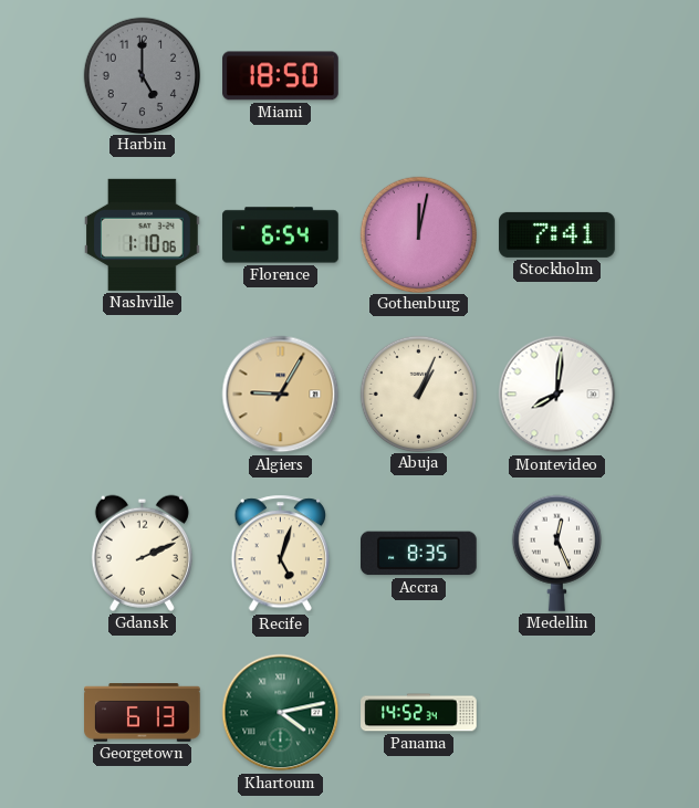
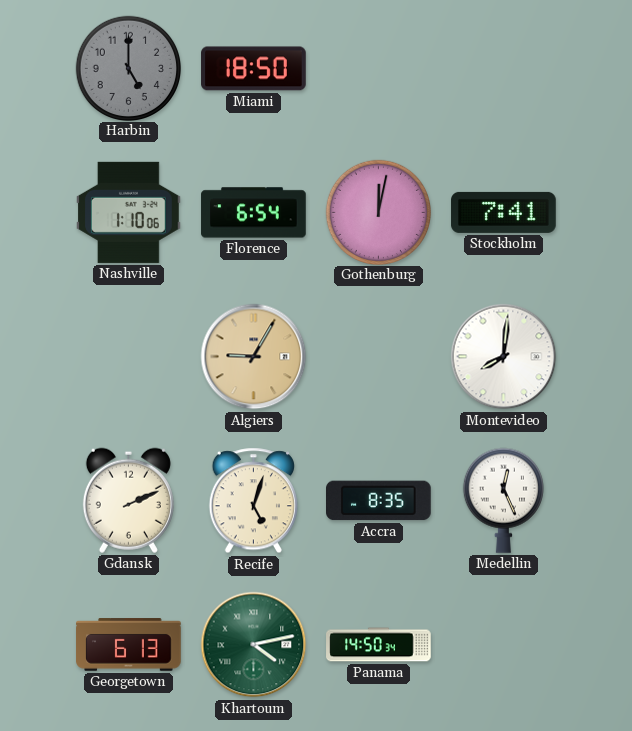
Abuja: 1:04 -> none (418, 393)
Panama: 14:52 -> 14:50 (379, 645)
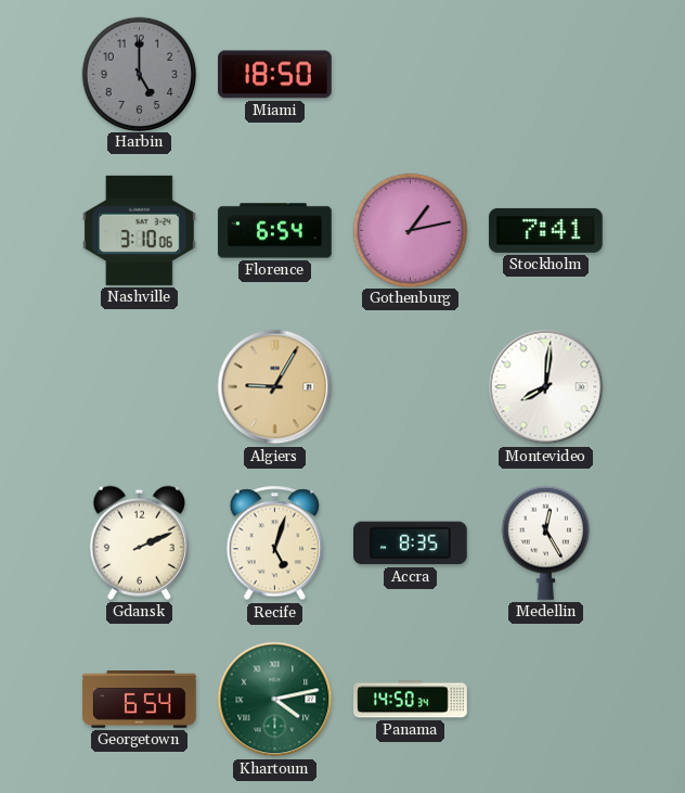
Nashville: 1:10 -> 3:10 (140, 230)
Gothenburg: 12:02 -> 1:13 (410, 230)
Medellin: 12:26 -> 12:25 (545, 542)
Georgetown: 6:13 -> 6:54 (140, 700)
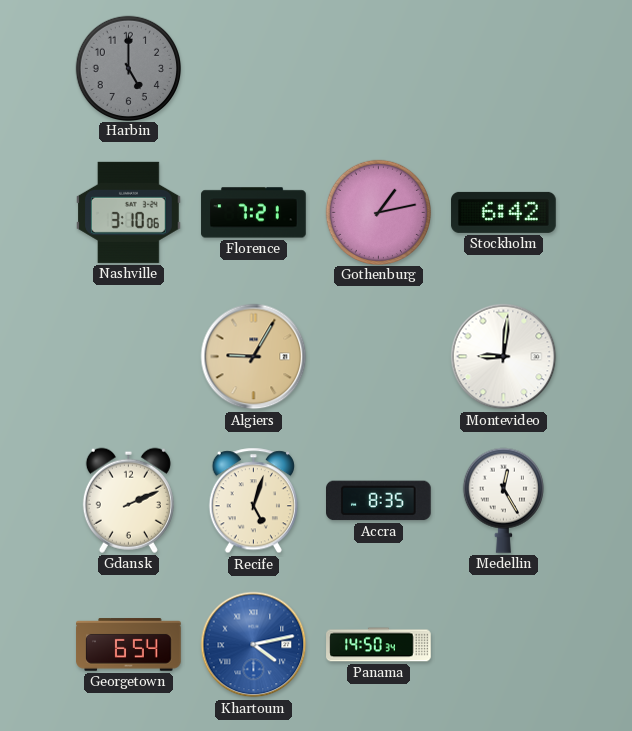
Miami: 18:50 -> none (275, 75)
Florence: 6:54 -> 7:21 (254, 213)
Stockholm: 7:41 -> 6:42 (504, 212)
Montevideo: 8:01 -> 9:01 (504, 357)
Khartoum dial: green -> blue (254, 645)
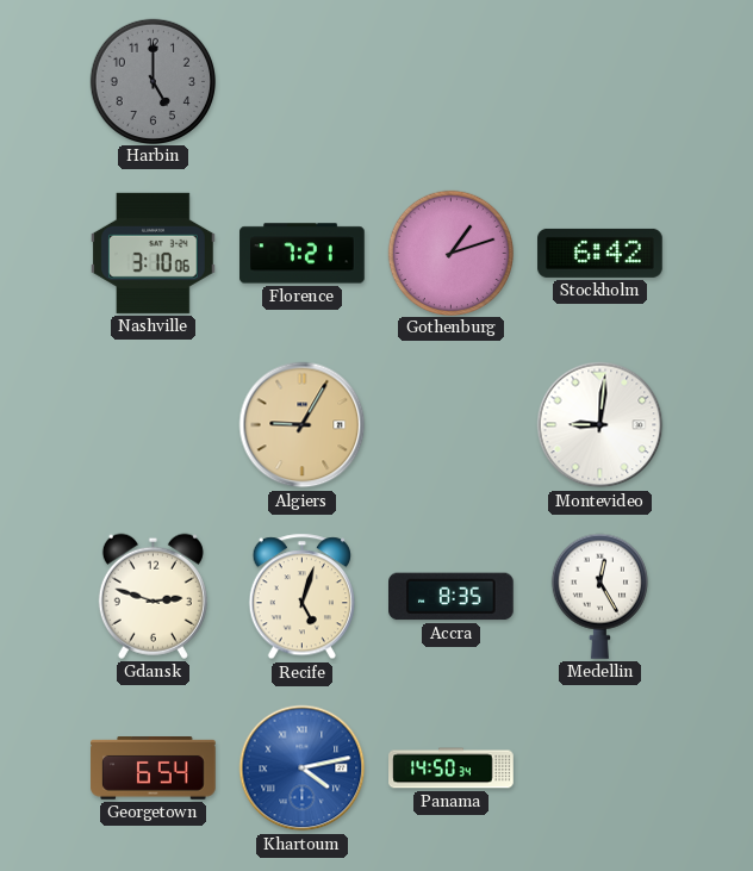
Gothenburg: 1:13 -> 1:12 (450, 253)
Gdansk: 2:11 -> 2:48 (153, 596)
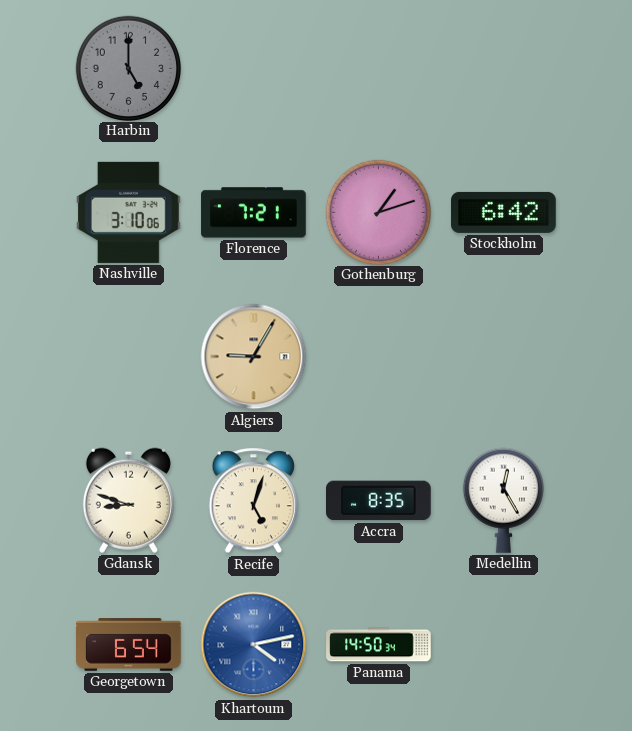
Montevideo: 9:01 -> none (600, 425)
Gdansk: 2:48 -> 8:48 (128, 500)
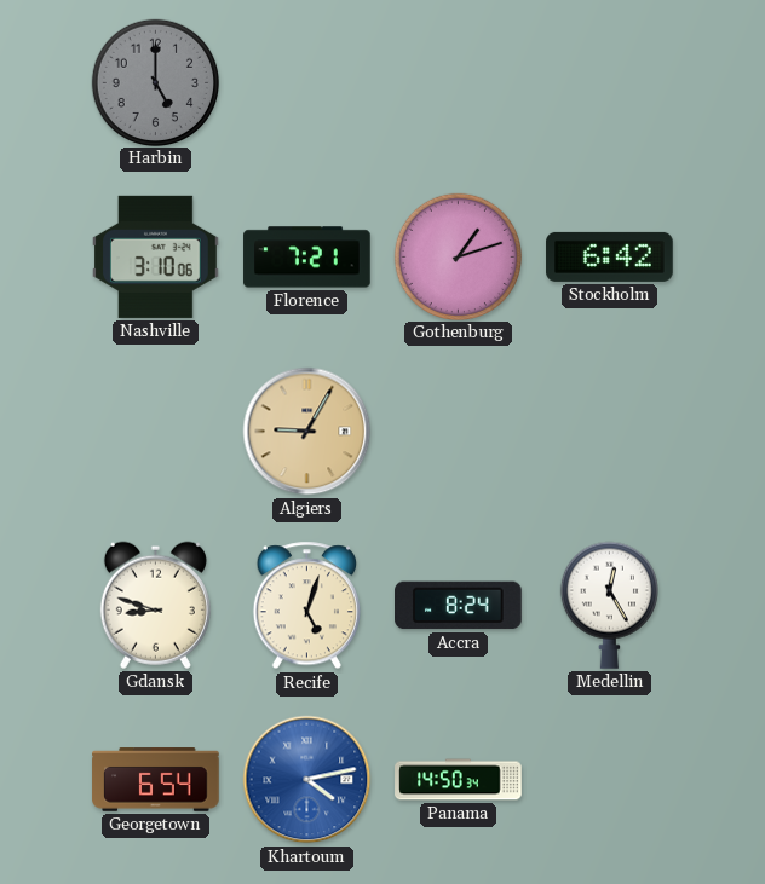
Accra: 8:35 -> 8:24 (459, 606)
